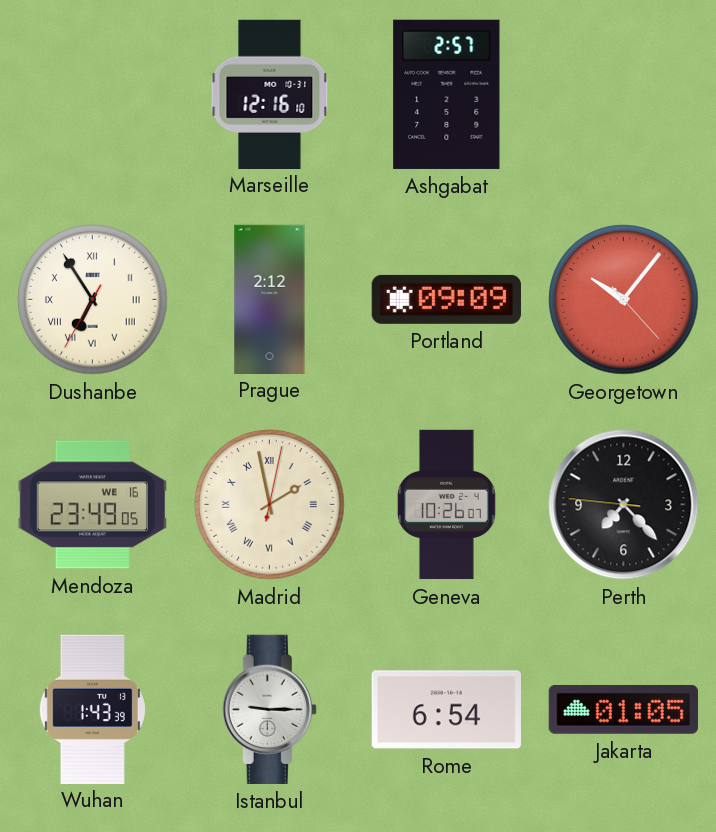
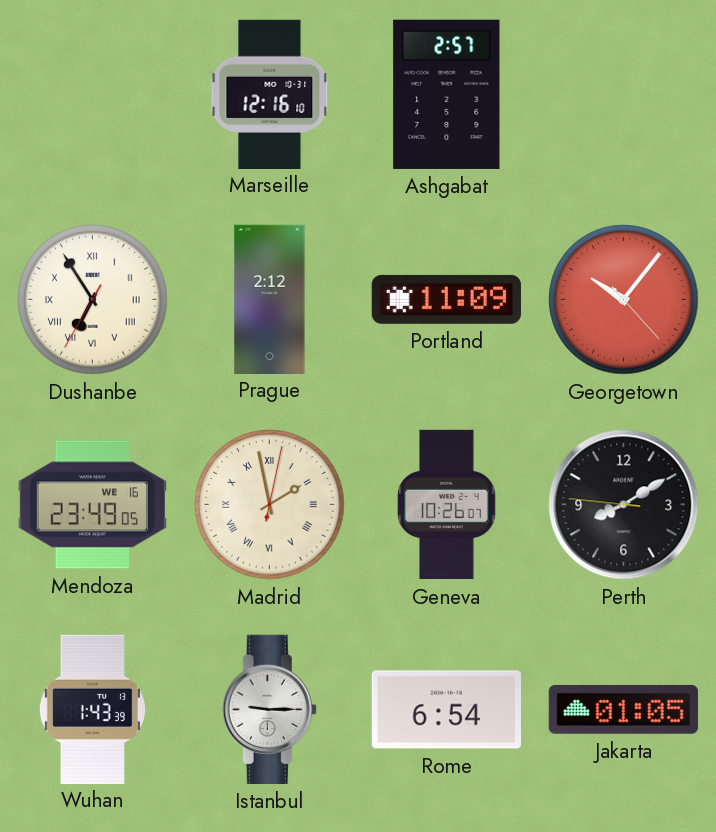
Portland: 09:09 -> 11:09 (446, 299)
Perth: 7:22 -> 8:09 (624, 505)
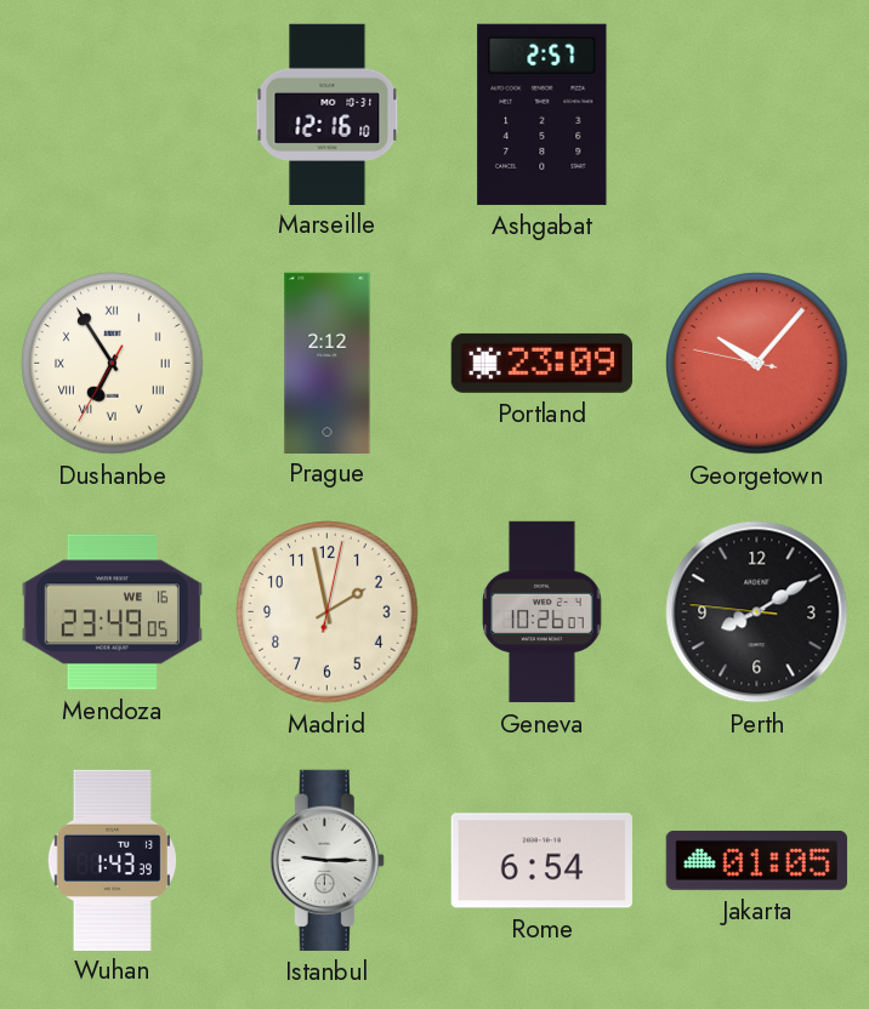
Portland: 11:09 -> 23:09 (541, 363)
Georgetown: 10:06:23 -> 10:06:47 (757, 364)
Madrid numerals: Roman -> Arabic (328, 612)
